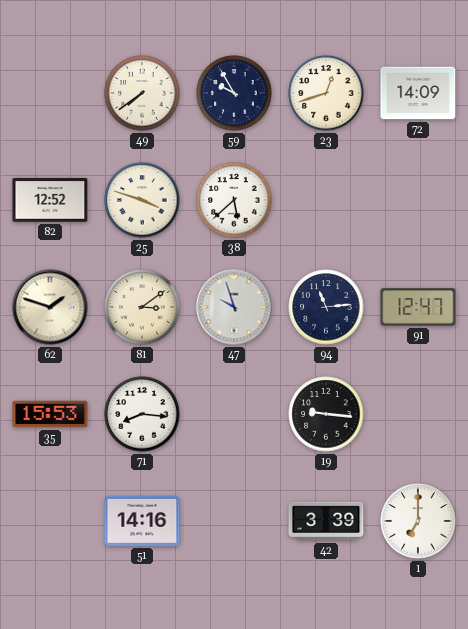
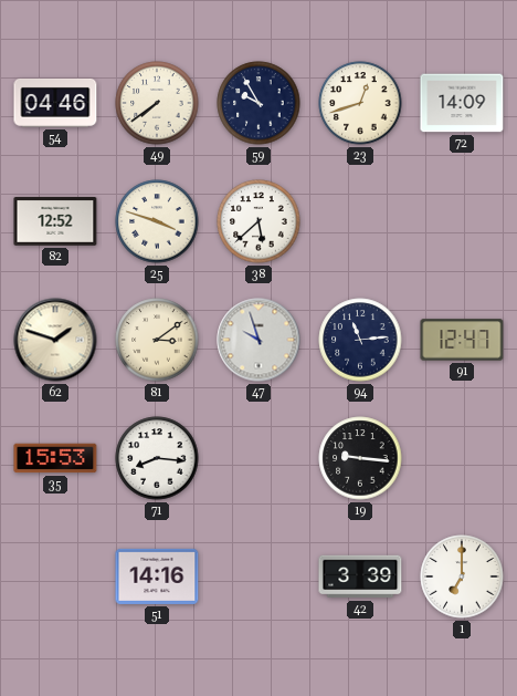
54: none -> 04:46 (55, 103)
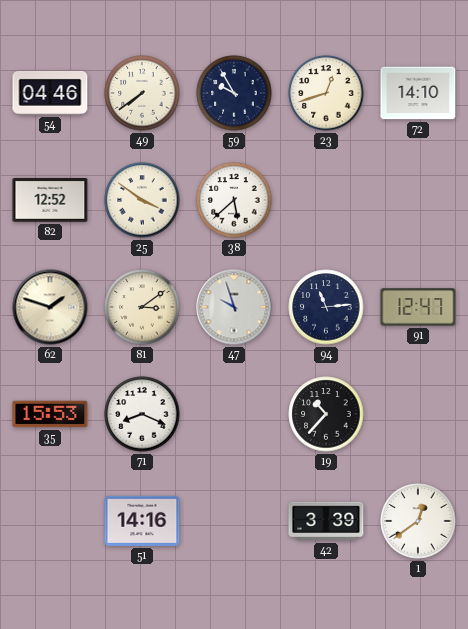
72: 14:09 -> 14:10 (418, 93)
25: 3:48 -> 3:51 (142, 200)
71: 8:16 -> 8:19 (142, 414)
19: 9:16 -> 10:37 (326, 414)
1: 7:00 -> 12:39 (418, 521)
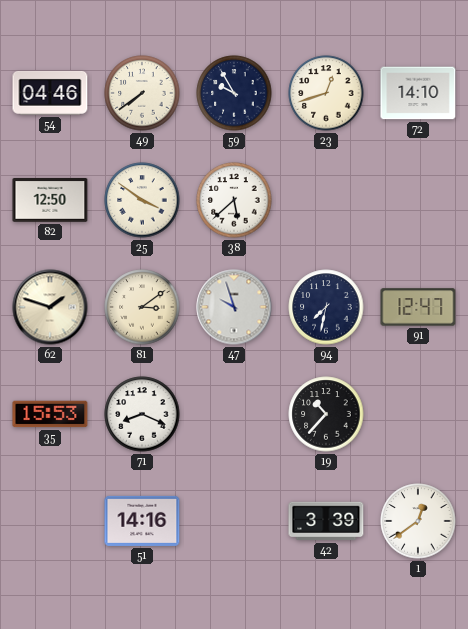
82: 12:52 -> 12:50 (50, 201)
94: 11:14 -> 7:32 (326, 307)
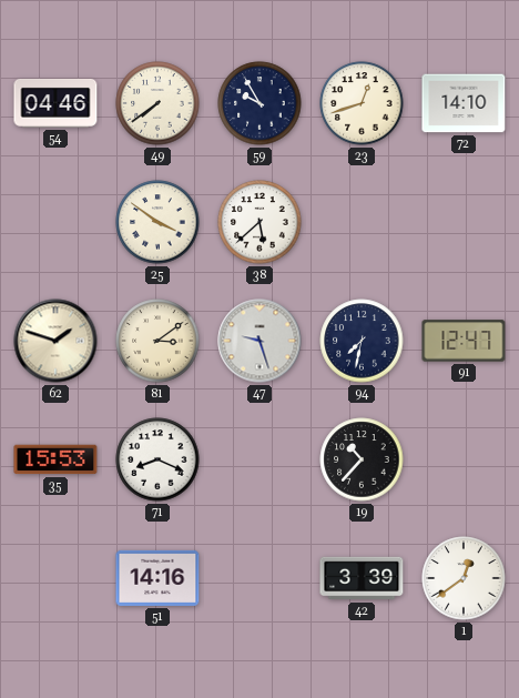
82: 12:50 -> none (50, 201)
47: 9:57 -> 9:27 (259, 341)
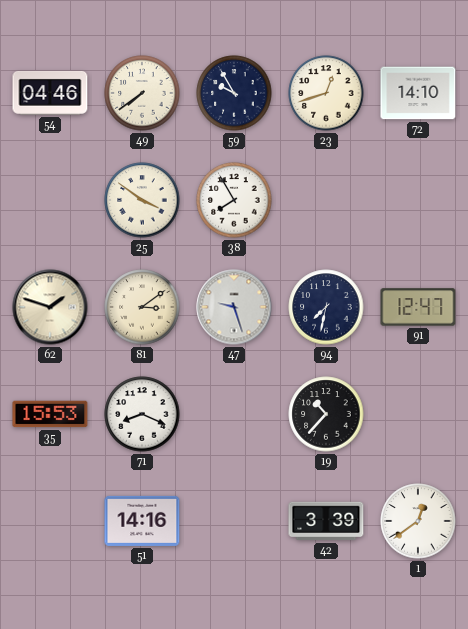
38: 5:38 -> 7:55 (234, 200)
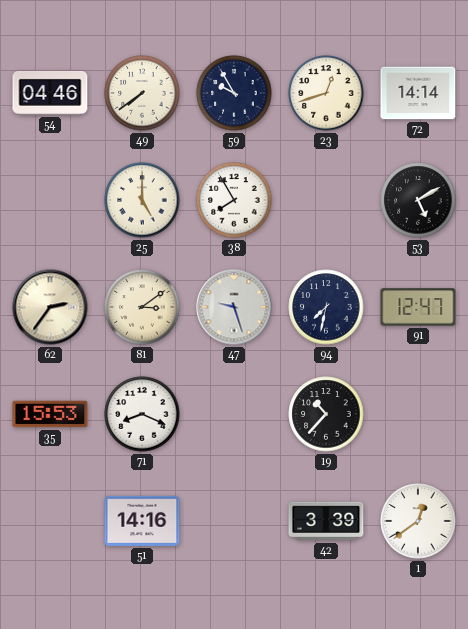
72: 14:10 -> 14:14 (418, 93)
25: 3:51 -> 5:00 (142, 200)
53: none -> 5:10 (418, 200)
62: 1:48 -> 2:36 (50, 307)
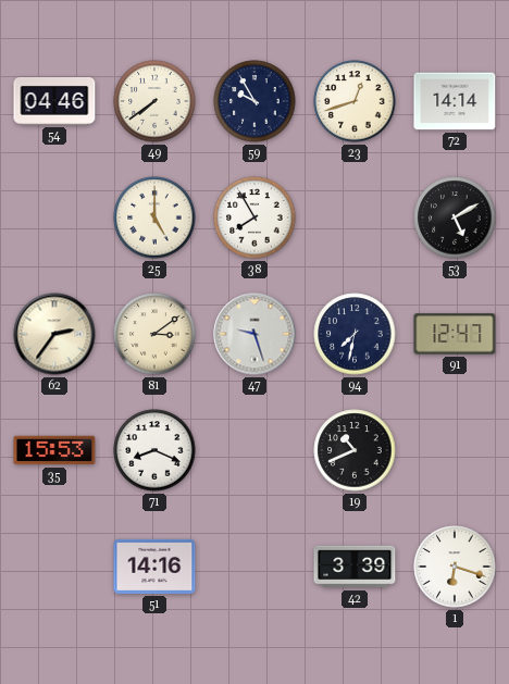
19: 10:37 -> 10:41 (355, 450)
1: 12:39 -> 6:18 (455, 567)
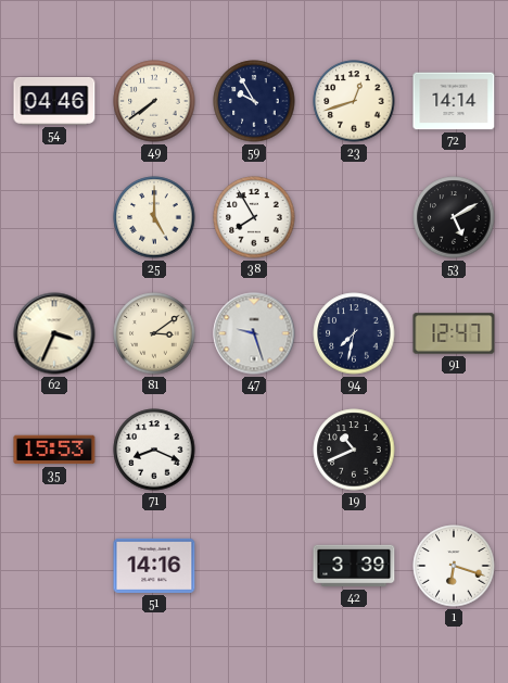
62: 2:36 -> 3:34 (54, 333)
